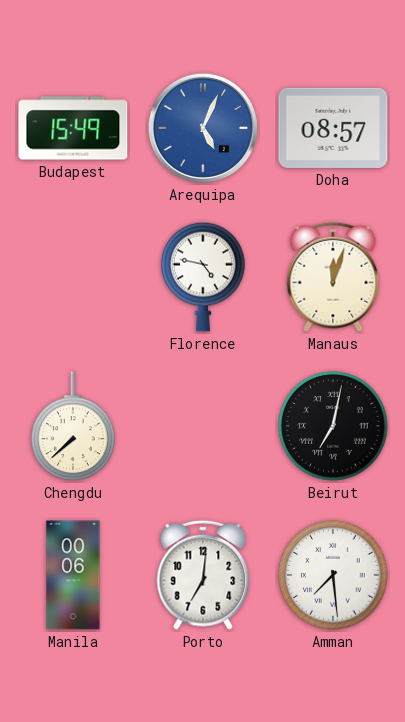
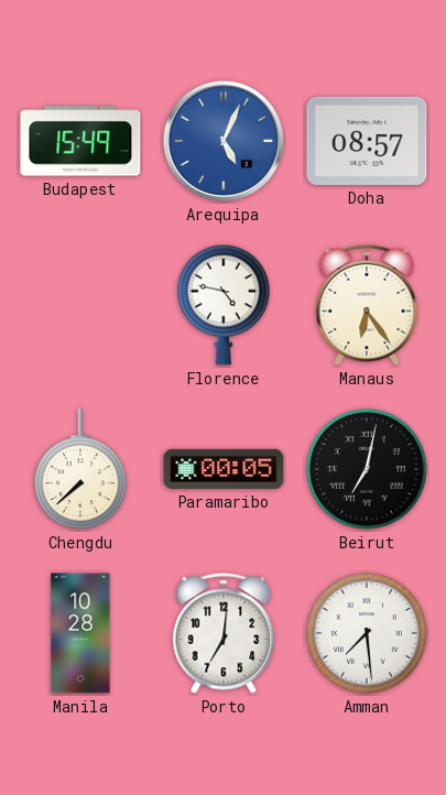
Manaus: 12:03 -> 6:24 (367, 305)
Paramaribo: none -> 00:05 (224, 469)
Manila: 00:06 -> 10:28 (80, 633)
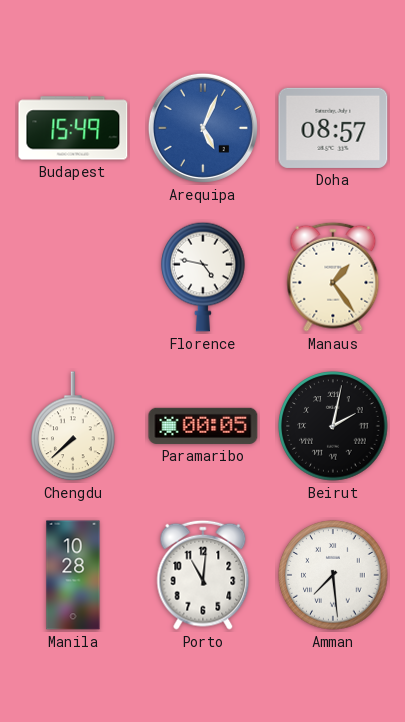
Manaus: 6:24 -> 1:24 (333, 277)
Beirut: 7:02 -> 2:02 (333, 426)
Porto: 7:01 -> 11:01 (203, 575)
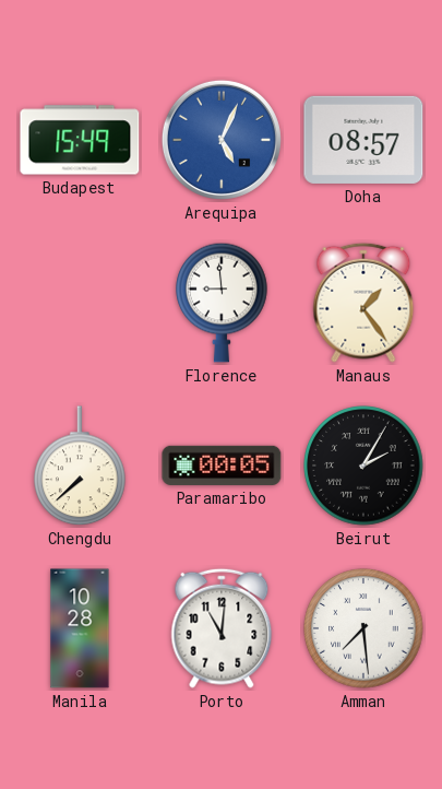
Florence: 4:47 -> 8:59 (222, 303)
Beirut: 2:02 -> 2:05 (363, 466)
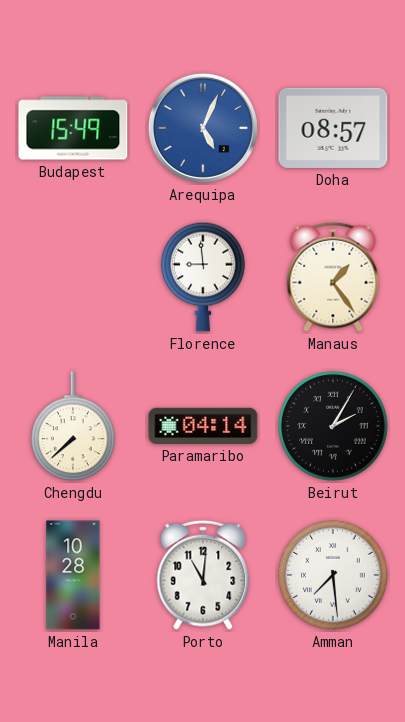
Paramaribo: 00:05 -> 04:14 (203, 426)
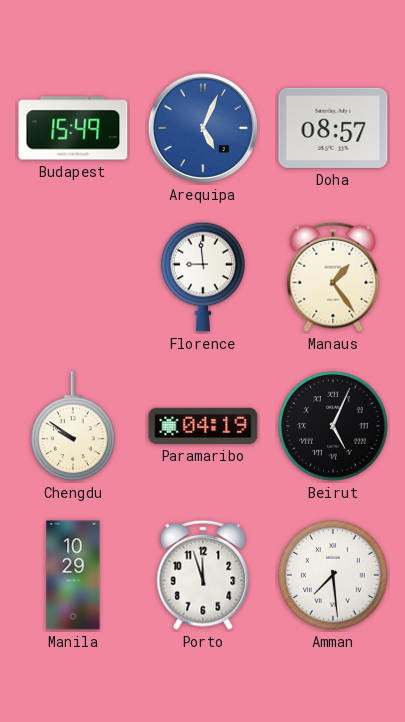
Chengdu: 7:38 -> 9:51 (73, 427)
Paramaribo: 04:14 -> 04:19 (203, 426)
Beirut: 2:05 -> 5:04 (333, 426)
Manila: 10:28 -> 10:29 (73, 575)
Porto: 11:01 -> 11:57 (203, 575)
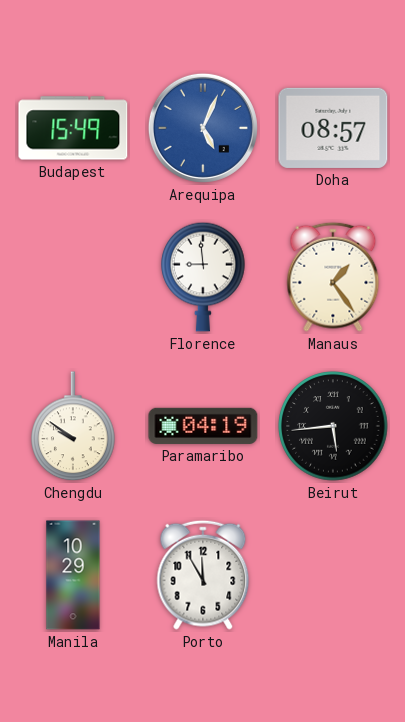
Beirut: 5:04 -> 5:44 (333, 426)
Porto: 11:57 -> 11:55 (203, 575)
Amman: 7:29 -> none (333, 575)
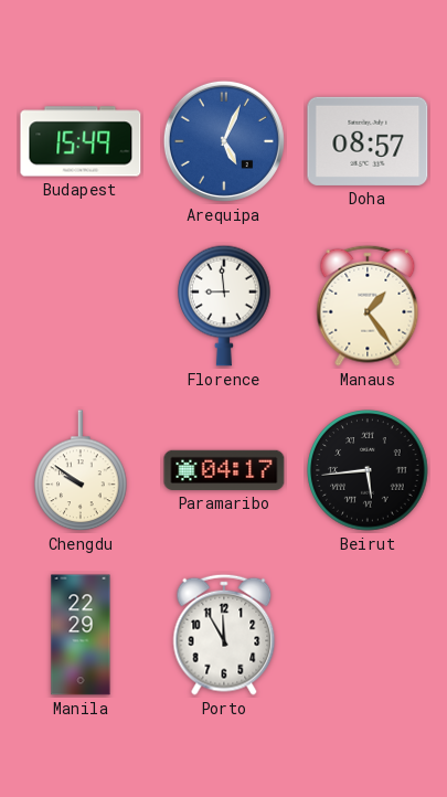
Paramaribo: 04:19 -> 04:17 (224, 470)
Manila: 10:29 -> 22:29 (81, 635)
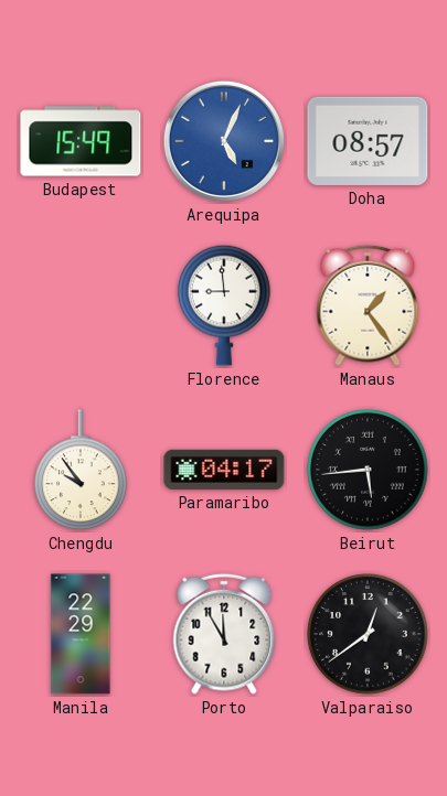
Chengdu: 9:51 -> 9:54 (81, 471)
Valparaiso: none -> 12:39 (368, 634)
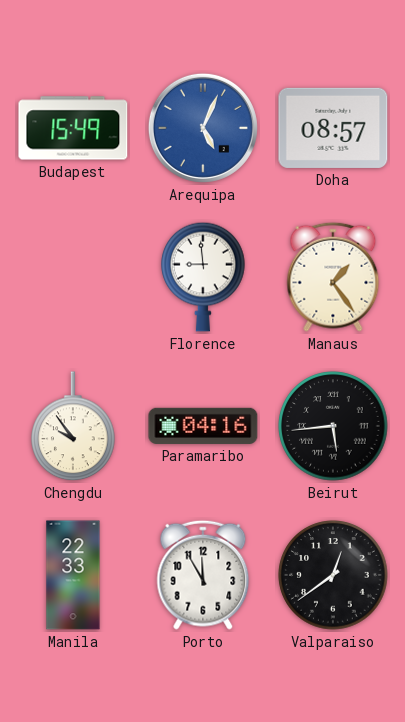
Paramaribo: 04:17 -> 04:16 (203, 426)
Manila: 22:29 -> 22:33 (73, 575)
